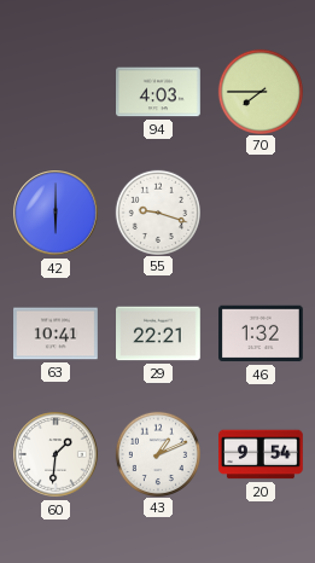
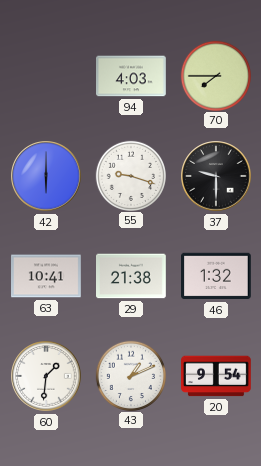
37: none -> 9:30 (216, 176)
29: 22:21 -> 21:38 (132, 276)
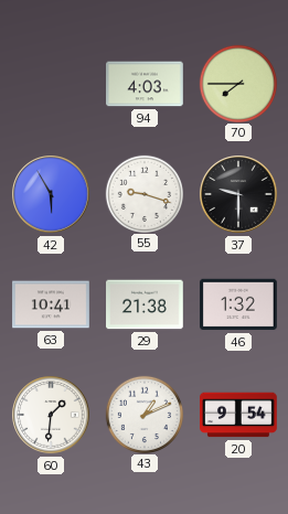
42: 6:00 -> 5:55 (51, 194)
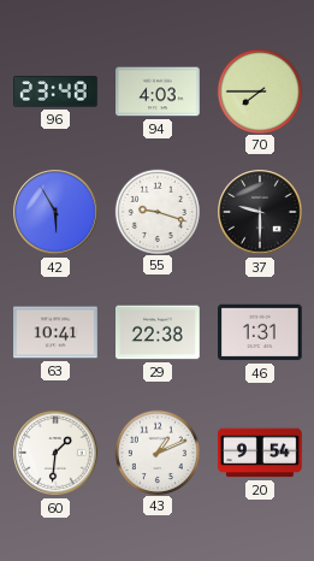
96: none -> 23:48 (57, 91)
29: 21:38 -> 22:38 (159, 332)
46: 1:32 -> 1:31 (261, 332)
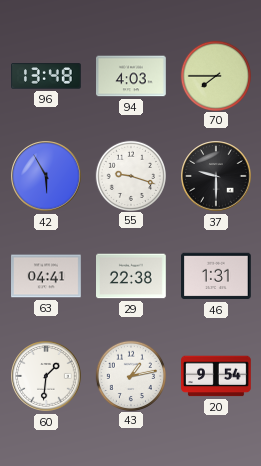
96: 23:48 -> 13:48 (47, 76)
63: 10:41 -> 04:41 (46, 276)
43: 1:11 -> 1:13 (130, 375)
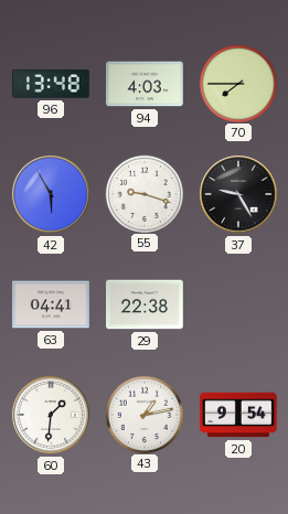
37: 9:30 -> 9:25 (238, 194)
46: 1:31 -> none (217, 276)
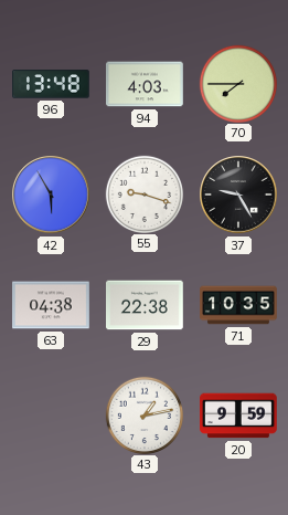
63: 04:41 -> 04:38 (51, 305)
71: none -> 10:35 (238, 305)
60: 1:31 -> none (51, 415)
20: 9:54 -> 9:59 (239, 416)
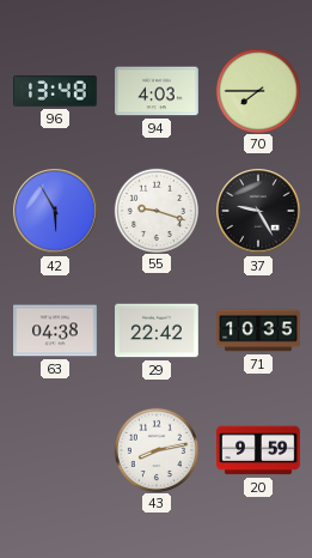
29: 22:38 -> 22:42 (158, 330)
43: 1:13 -> 8:13 (155, 449)
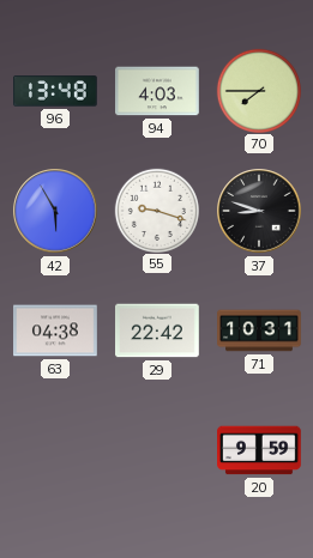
37: 9:25 -> 8:48 (259, 211)
71: 10:35 -> 10:31 (259, 330)
43: 8:13 -> none (155, 449)
